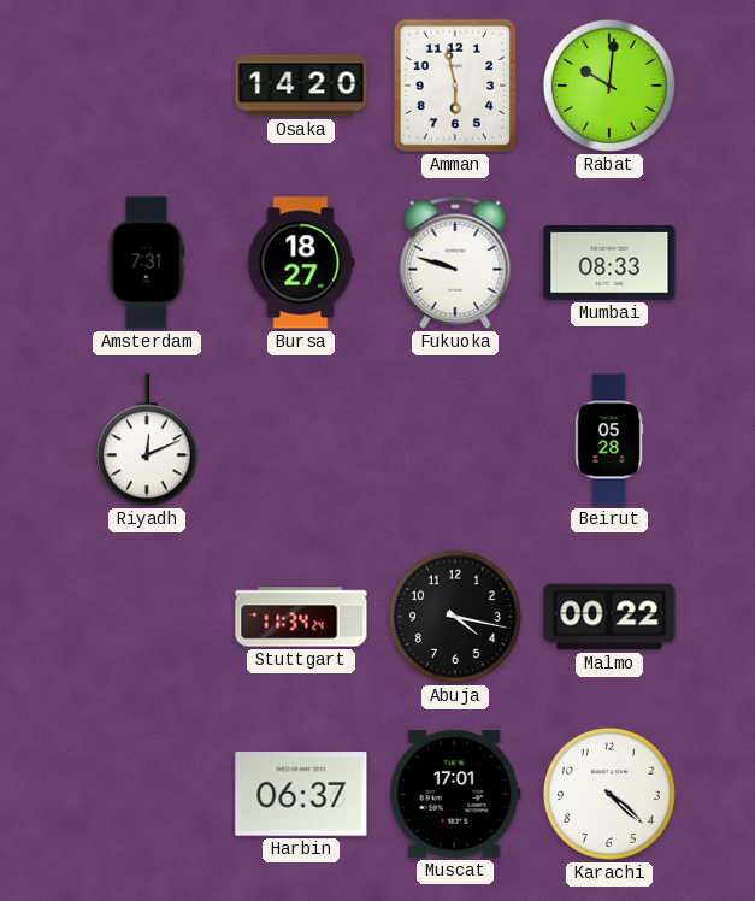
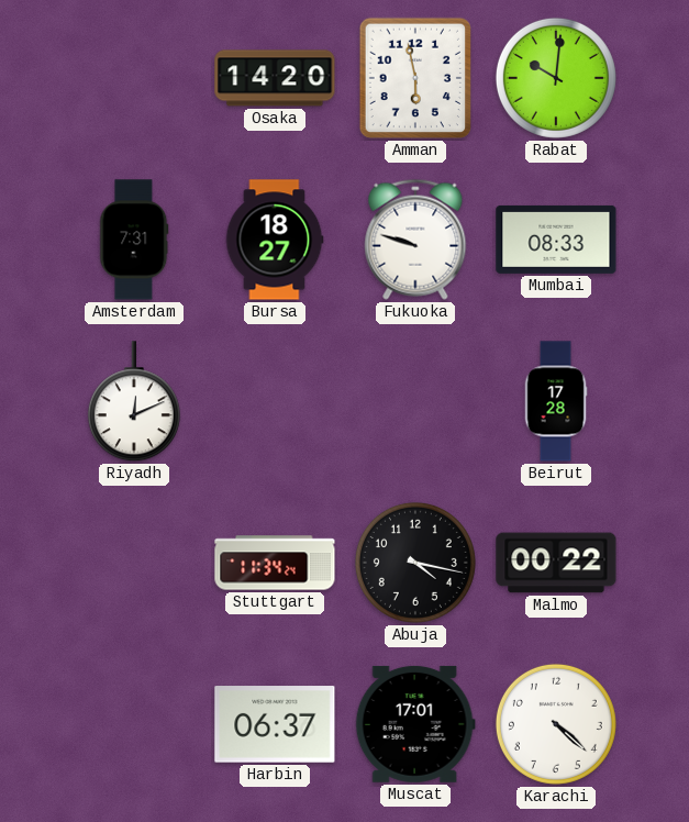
Beirut: 05:28 -> 17:28 (556, 401)
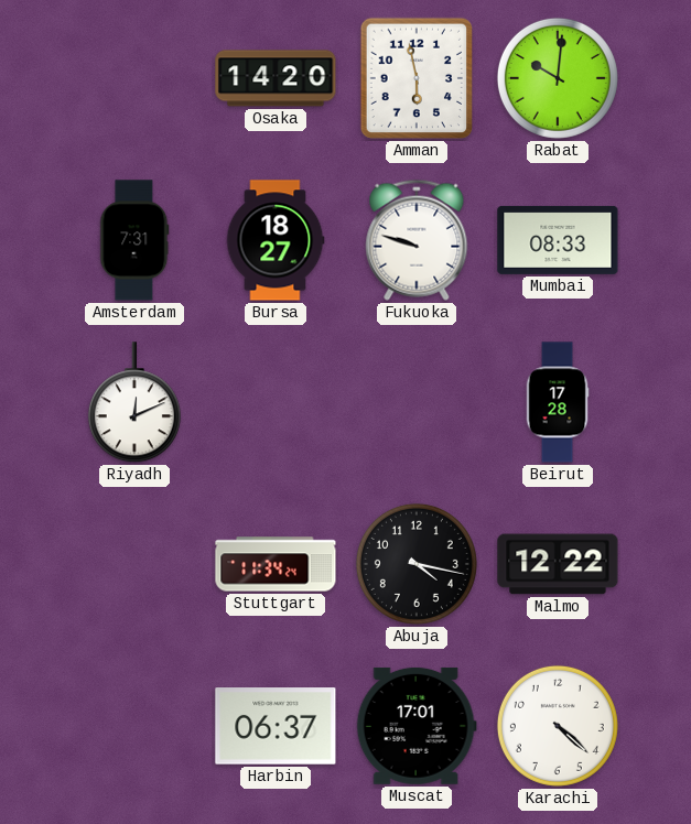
Malmo: 00:22 -> 12:22 (558, 564)
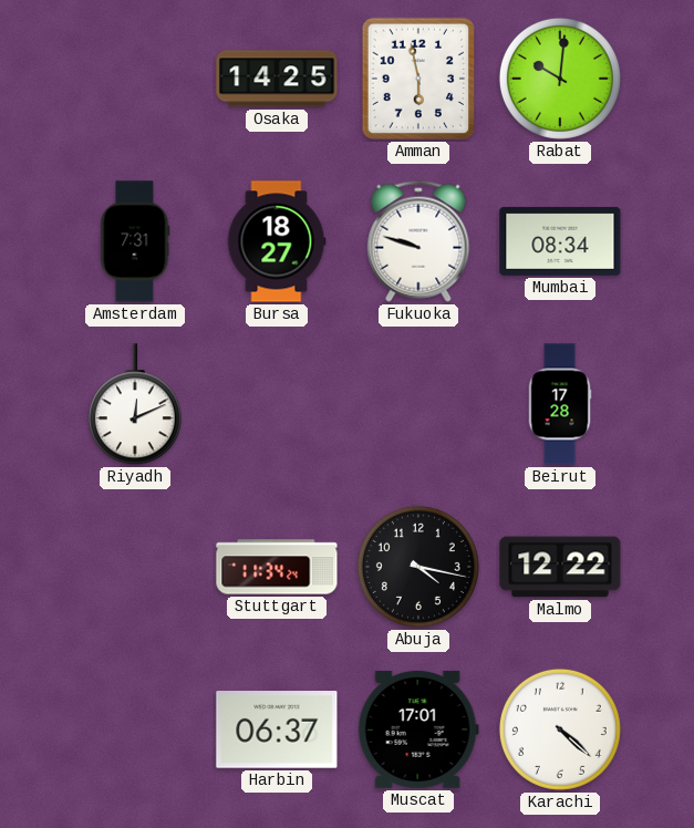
Osaka: 14:20 -> 14:25 (277, 79)
Mumbai: 08:33 -> 08:34 (560, 241)
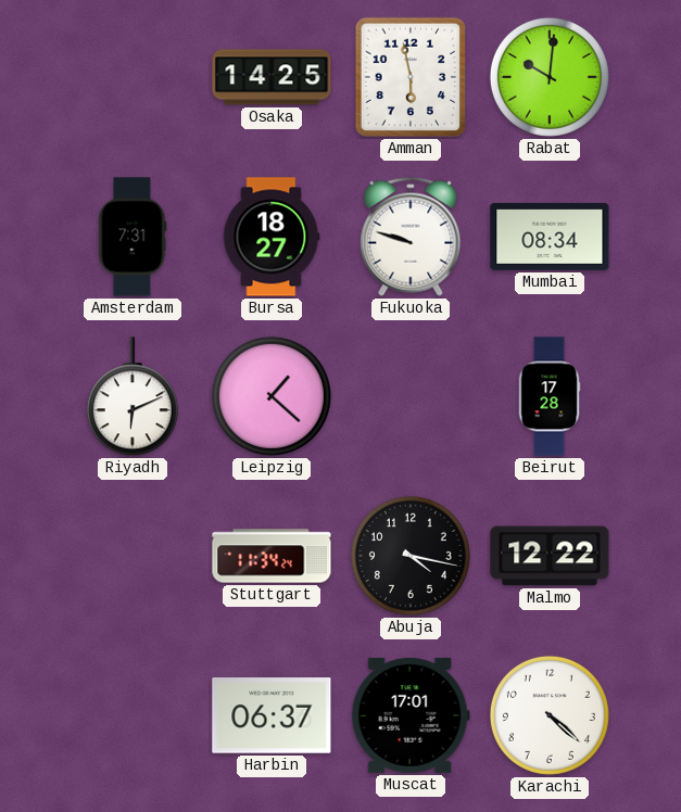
Riyadh: 12:11 -> 6:11 (133, 397)
Leipzig: none -> 1:22 (272, 396)
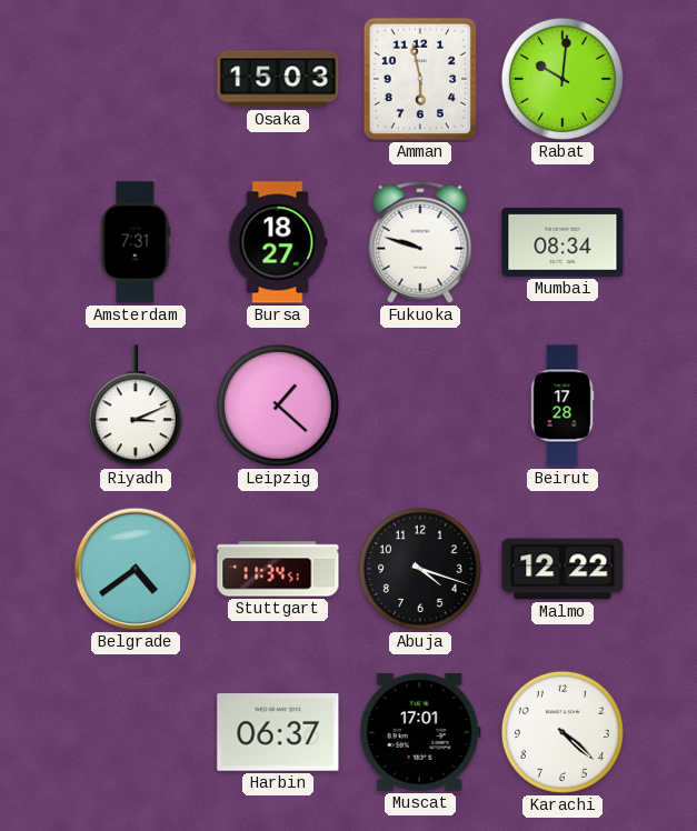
Osaka: 14:25 -> 15:03 (278, 79)
Riyadh: 6:11 -> 3:11 (136, 407)
Belgrade: none -> 4:39 (136, 569)
Stuttgart: 11:34:24 -> 11:34:51 (278, 569)
Abuja: 4:17 -> 4:18 (420, 569)
